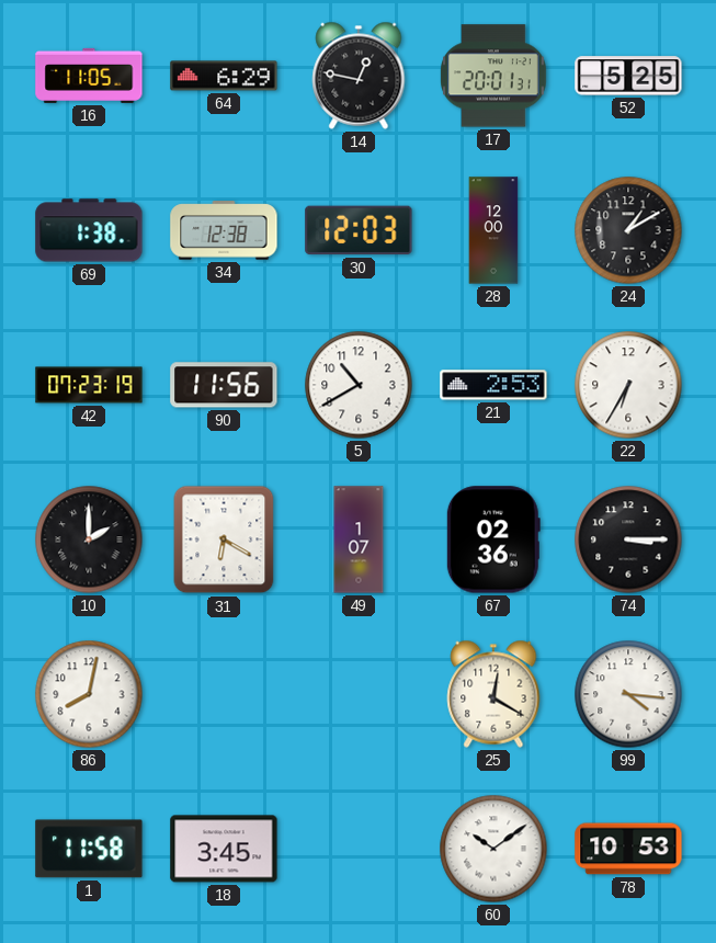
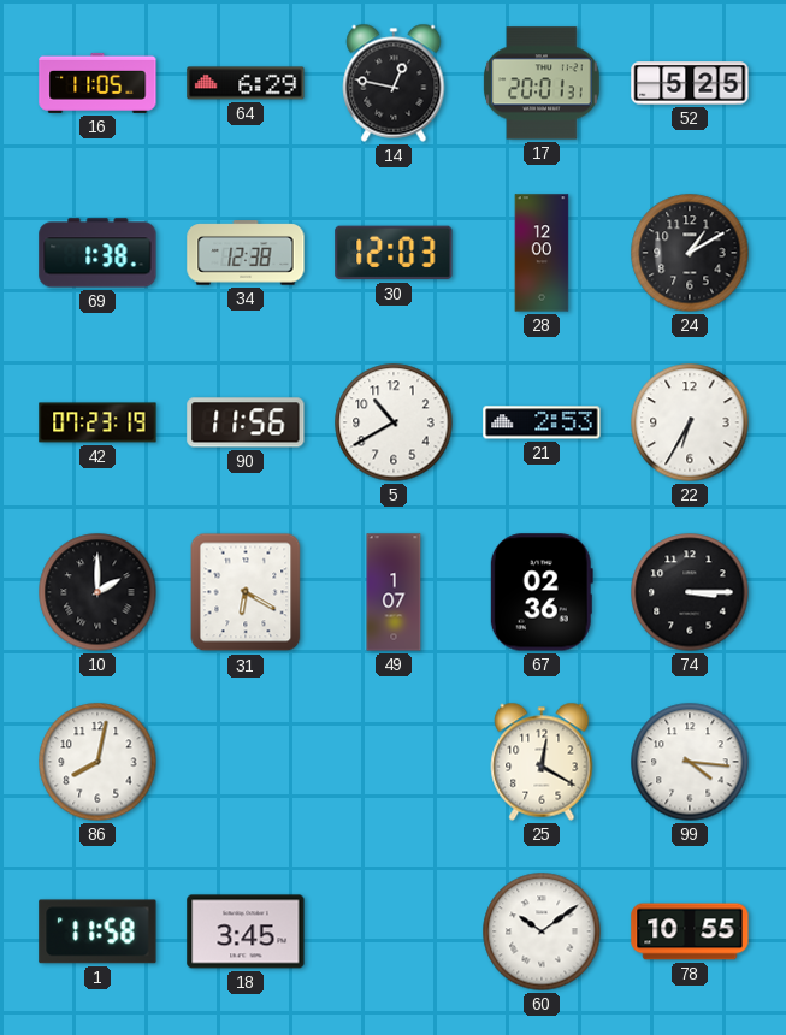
78: 10:53 -> 10:55 (690, 931)
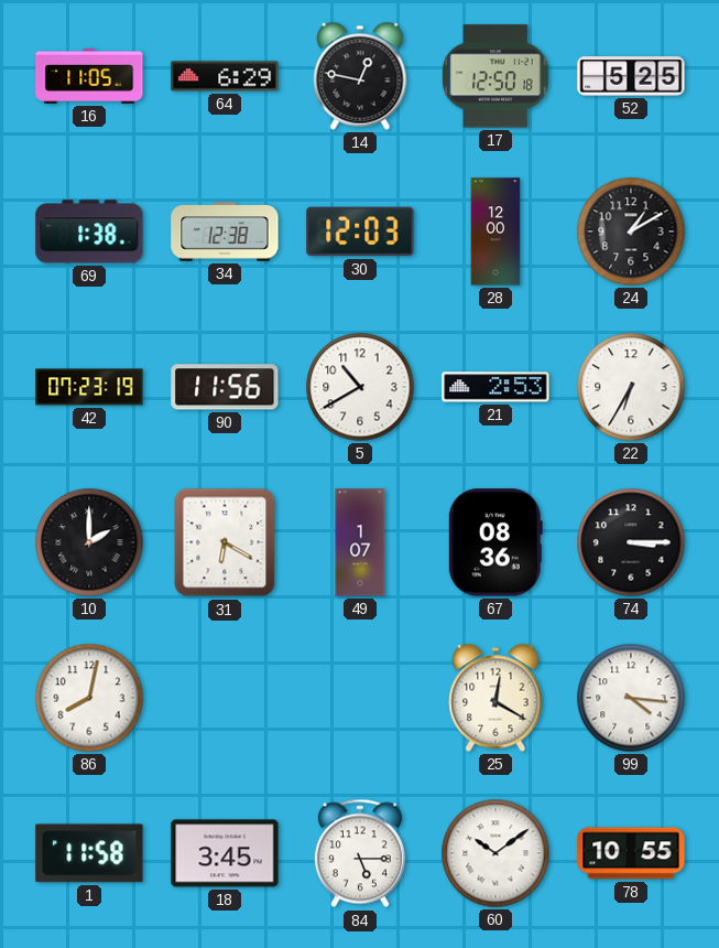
17: 20:01 -> 12:50 (495, 76)
67: 02:36 -> 08:36 (495, 542)
84: none -> 5:15 (360, 853)
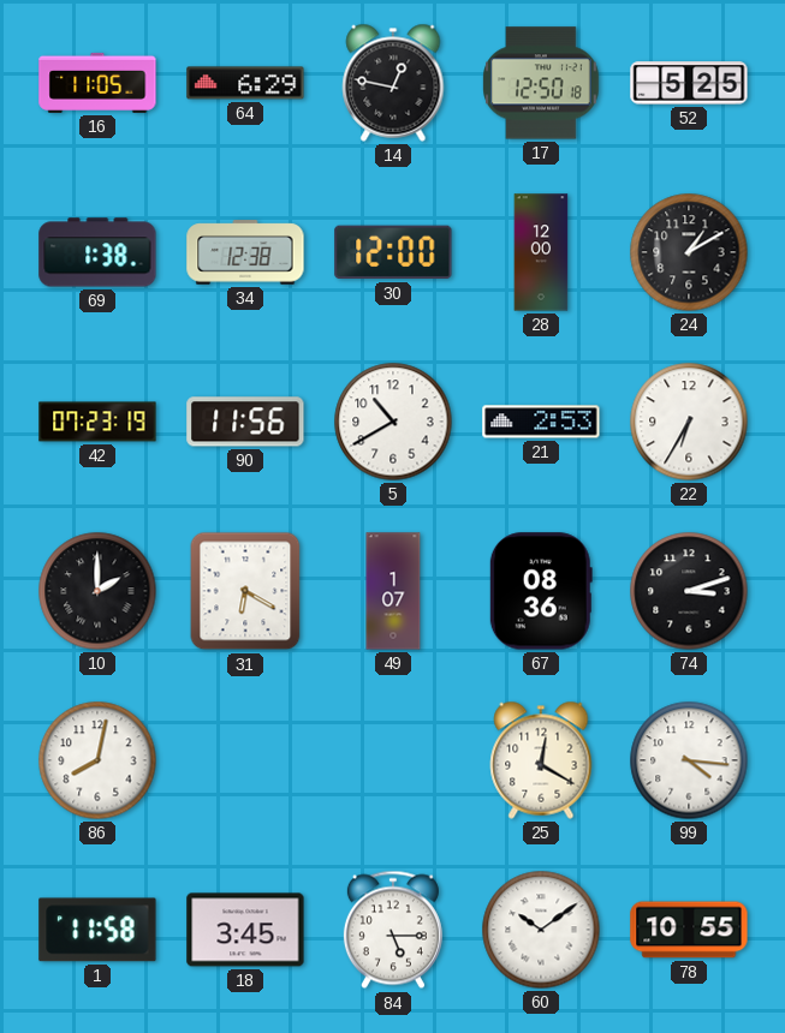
30: 12:03 -> 12:00 (393, 252)
74: 3:15 -> 3:12 (689, 591)
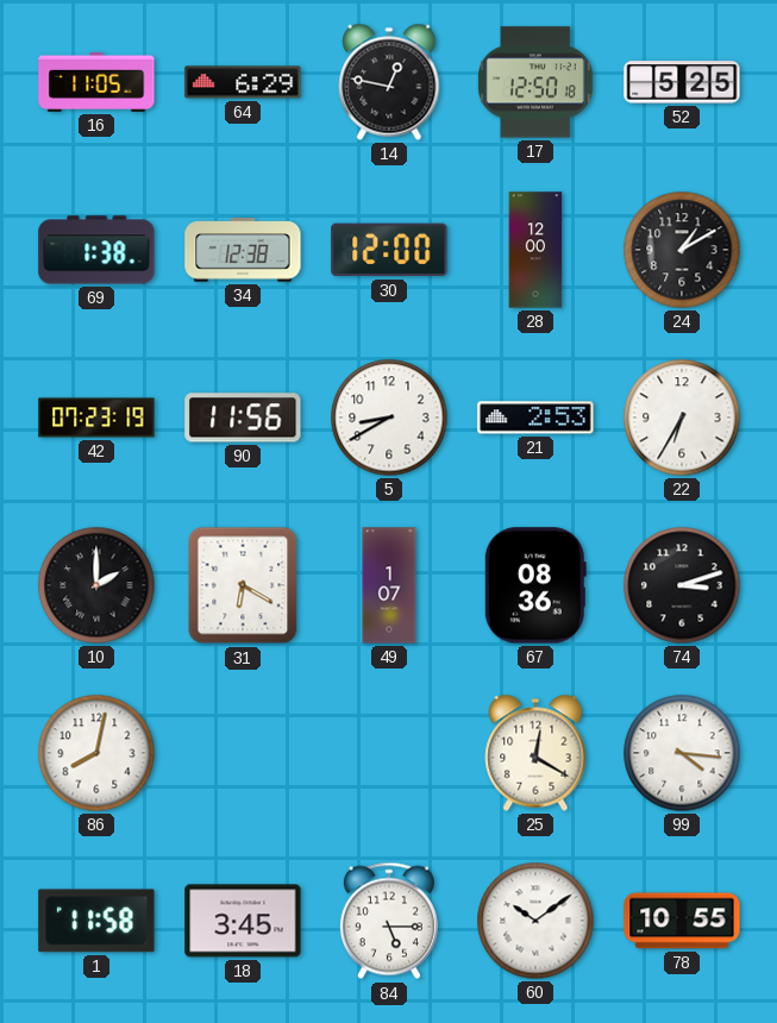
5: 10:40 -> 8:40 (389, 418)
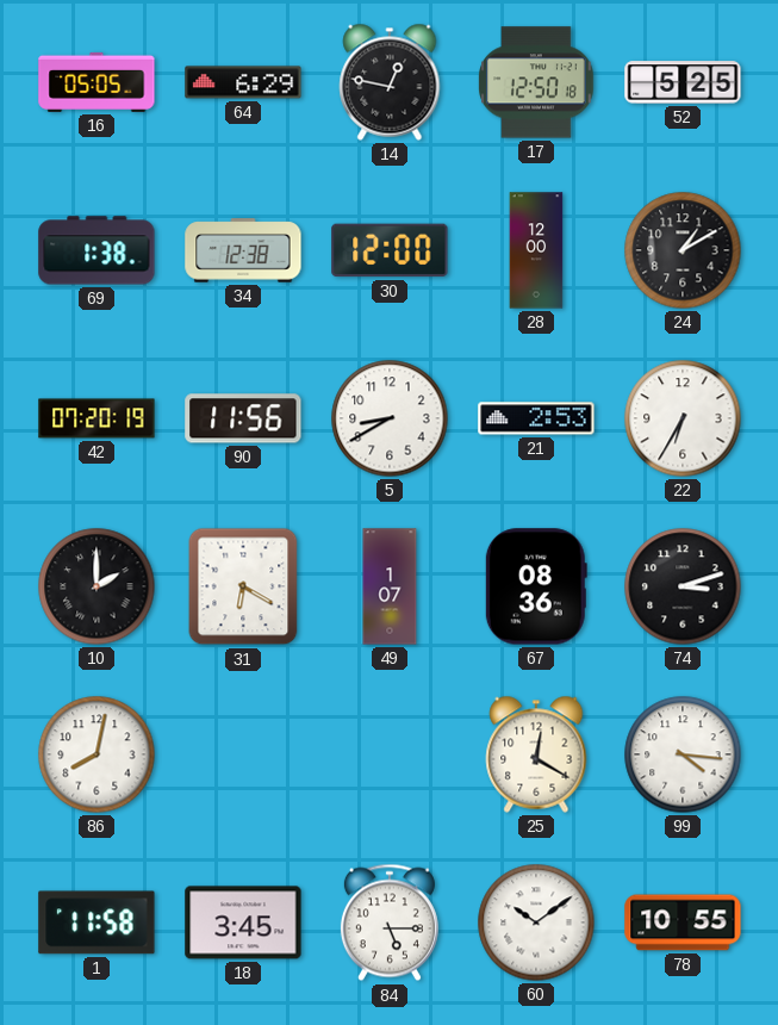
16: 11:05 -> 05:05 (97, 82)
42: 07:23 -> 07:20 (97, 418)
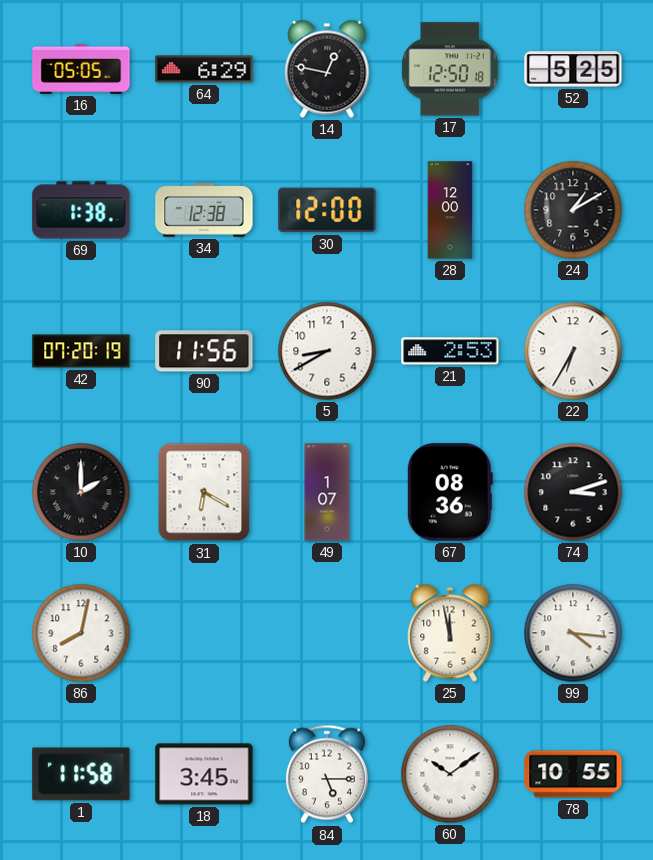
25: 12:20 -> 11:58 (450, 633)
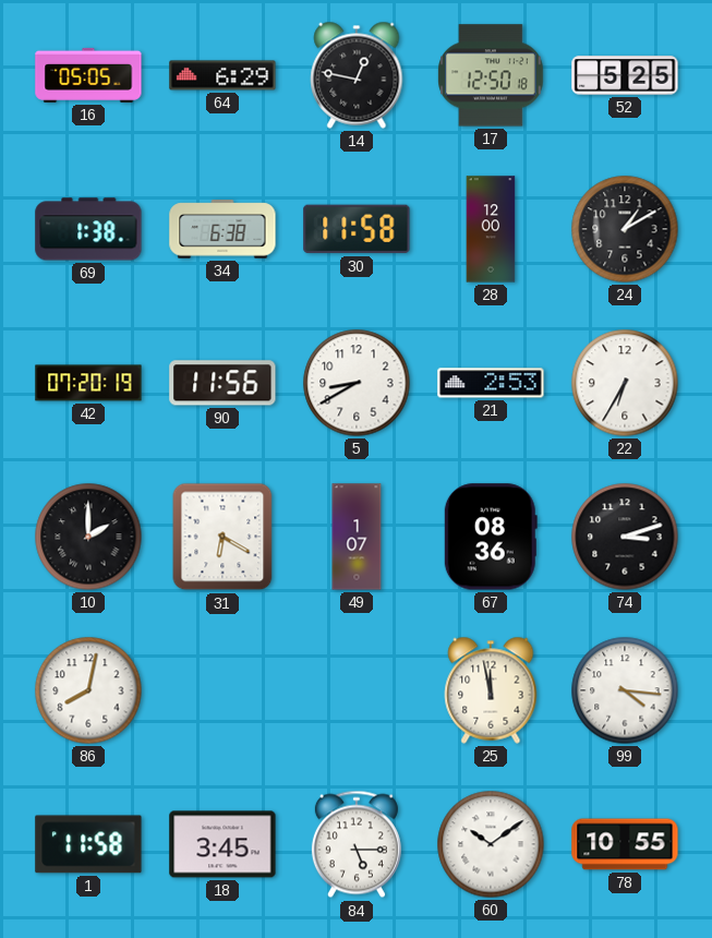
34: 12:38 -> 6:38 (222, 229)
30: 12:00 -> 11:58 (357, 229)
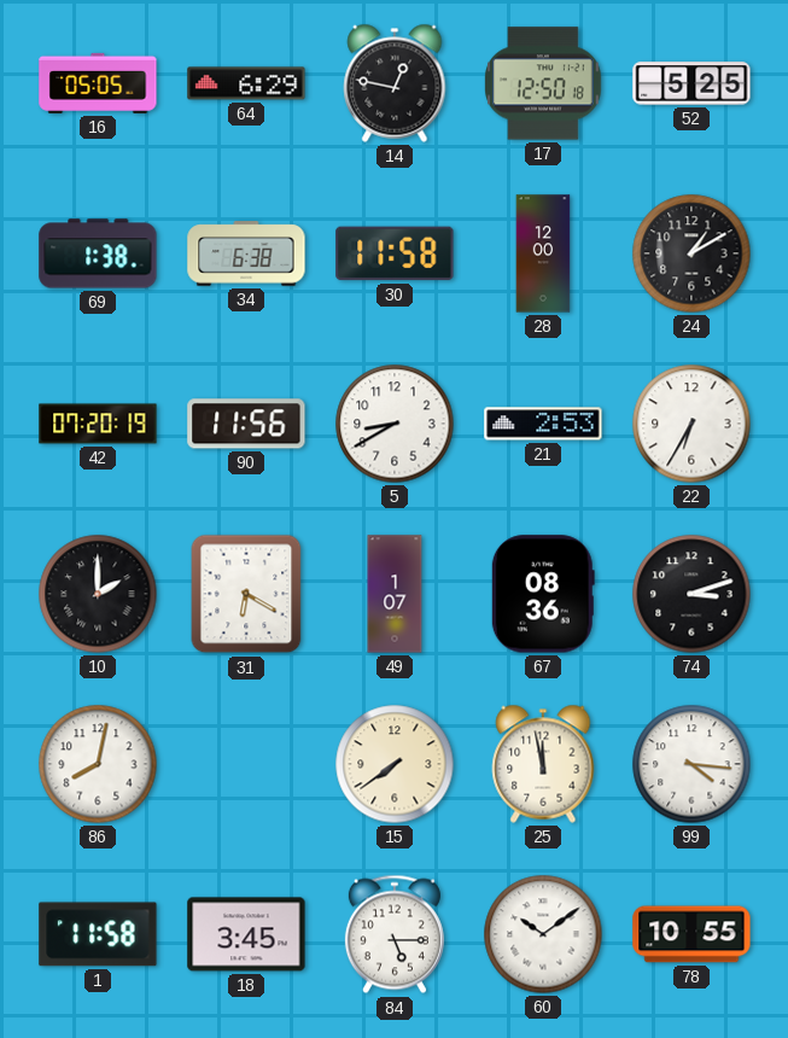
15: none -> 7:39 (395, 764)
